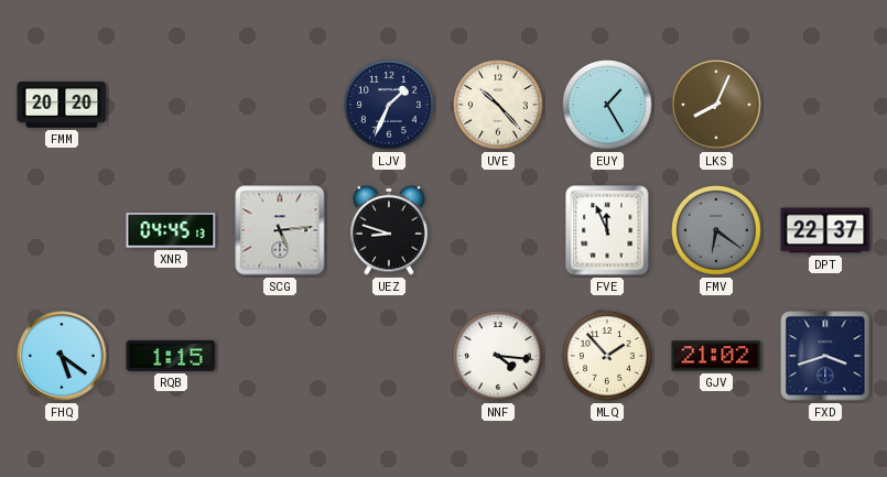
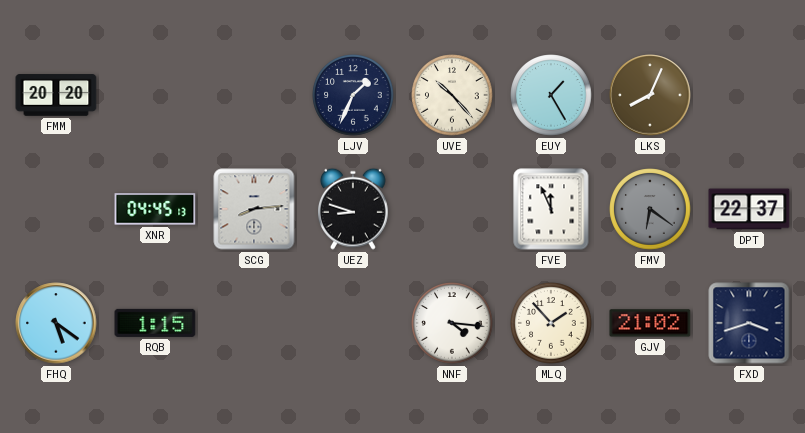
SCG: 5:14 -> 8:14 (254, 209)
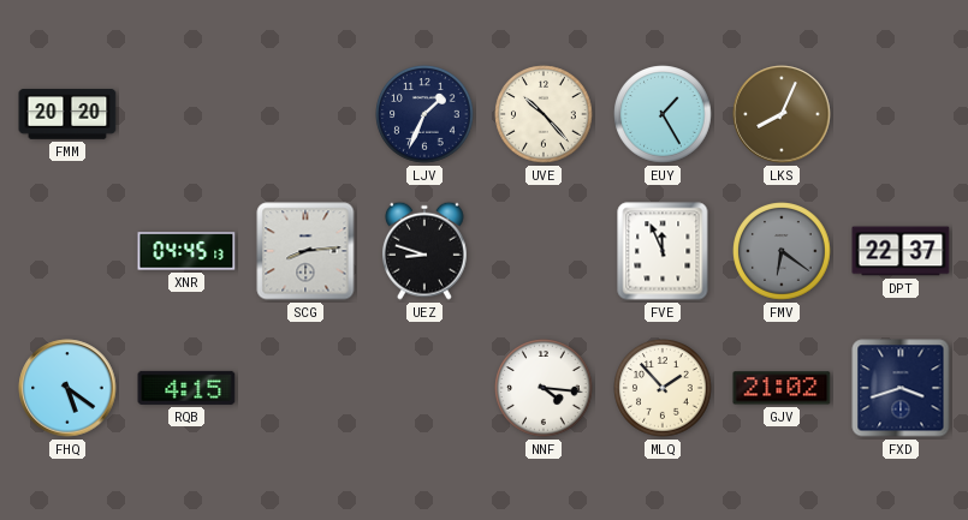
RQB: 1:15 -> 4:15 (186, 388)
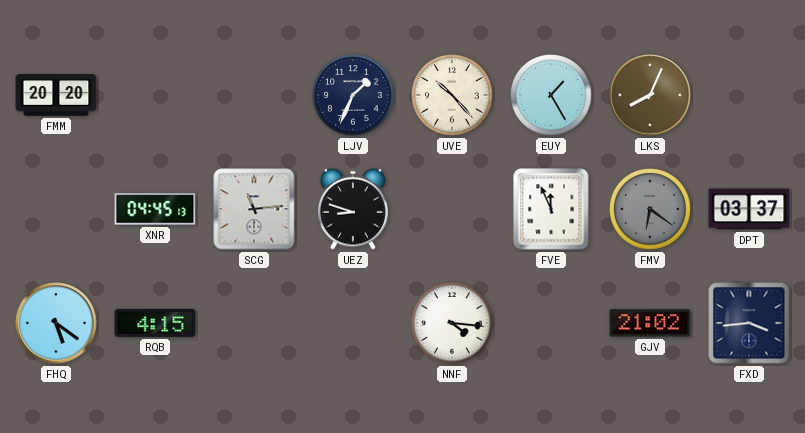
SCG: 8:14 -> 11:14 (254, 209)
DPT: 22:37 -> 03:37 (749, 209)
MLQ: 1:53 -> none (663, 388)
FXD: 3:42 -> 3:44 (749, 323)
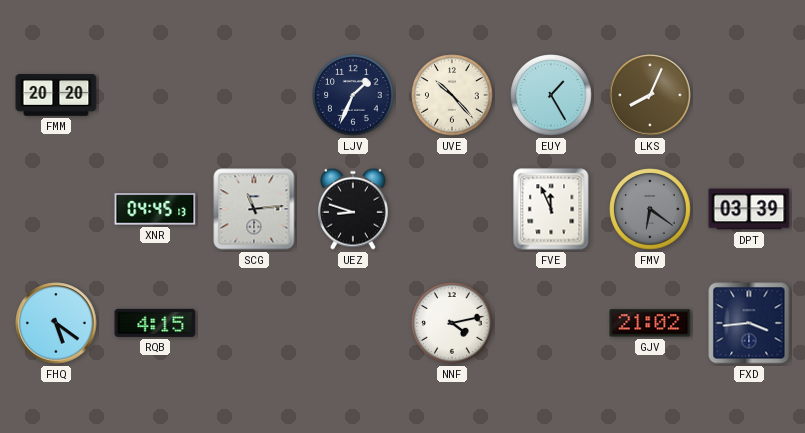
DPT: 03:37 -> 03:39 (749, 209)
NNF: 4:16 -> 4:13 (452, 323)
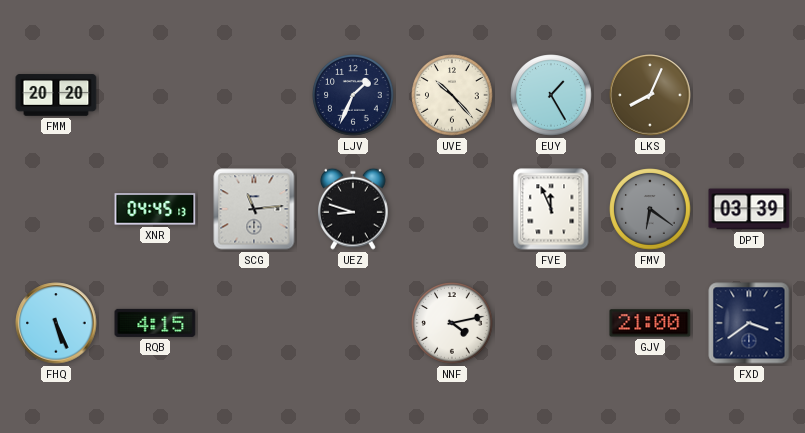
FHQ: 5:21 -> 5:26 (56, 323)
GJV: 21:02 -> 21:00 (650, 323)
FXD: 3:44 -> 3:39 (749, 323)
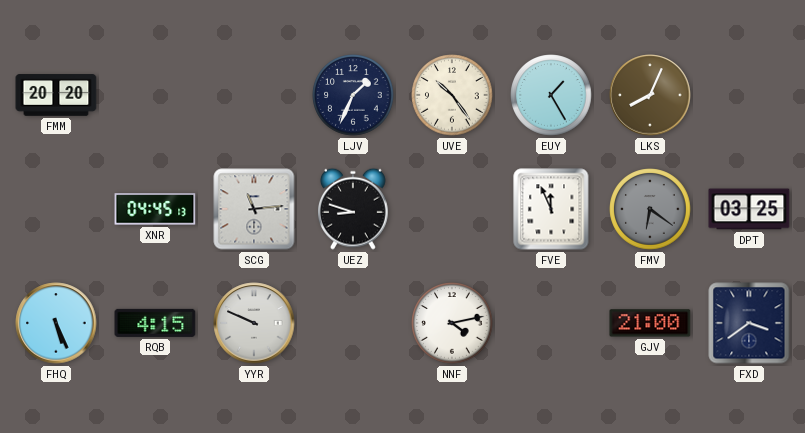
UVE: 10:23 -> 10:24 (452, 95)
DPT: 03:39 -> 03:25 (749, 209)
YYR: none -> 9:49 (254, 323)
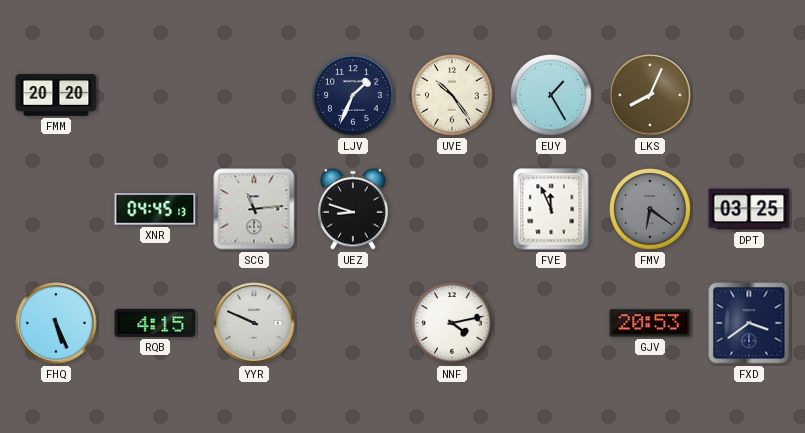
GJV: 21:00 -> 20:53 (650, 323)
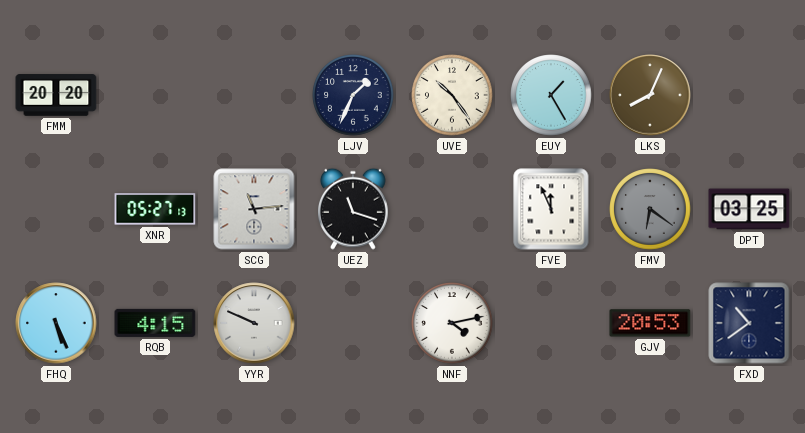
XNR: 04:45 -> 05:27 (155, 209)
UEZ: 8:48 -> 11:18 (354, 209)
FXD: 3:39 -> 10:39 (749, 323)
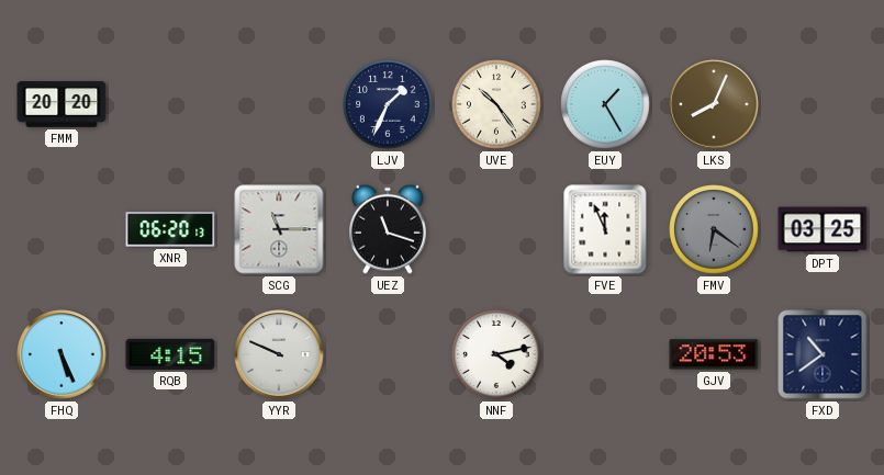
XNR: 05:27 -> 06:20 (170, 229)
SCG: 11:14 -> 11:15 (279, 229)
